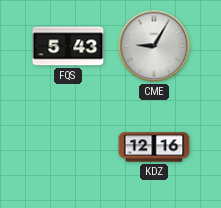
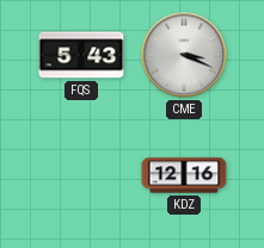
CME: 9:05 -> 3:19 (184, 55)
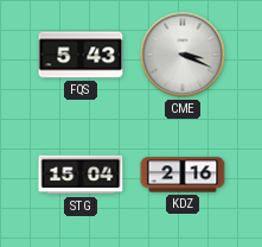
STG: none -> 15:04 (81, 175)
KDZ: 12:16 -> 2:16 (183, 175)
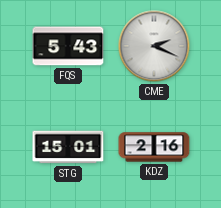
CME: 3:19 -> 2:19 (154, 46)
STG: 15:04 -> 15:01 (68, 147)
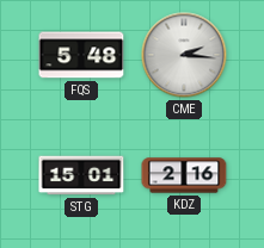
FQS: 5:43 -> 5:48 (81, 55)
CME: 2:19 -> 2:16 (184, 55)
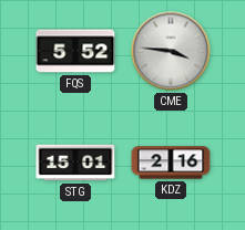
FQS: 5:48 -> 5:52 (75, 51)
CME: 2:16 -> 3:46 (171, 51)
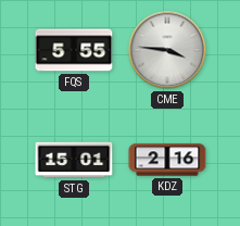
FQS: 5:52 -> 5:55 (74, 50)
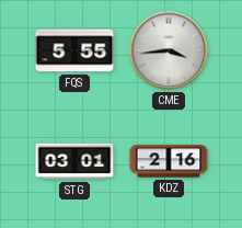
CME: 3:46 -> 3:44 (169, 50)
STG: 15:01 -> 03:01 (74, 161)
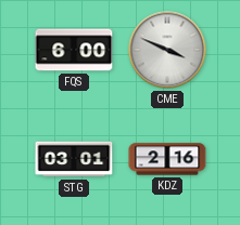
FQS: 5:55 -> 6:00 (74, 50)
CME: 3:44 -> 3:49 (167, 50)
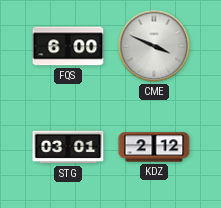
KDZ: 2:16 -> 2:12 (154, 147)
